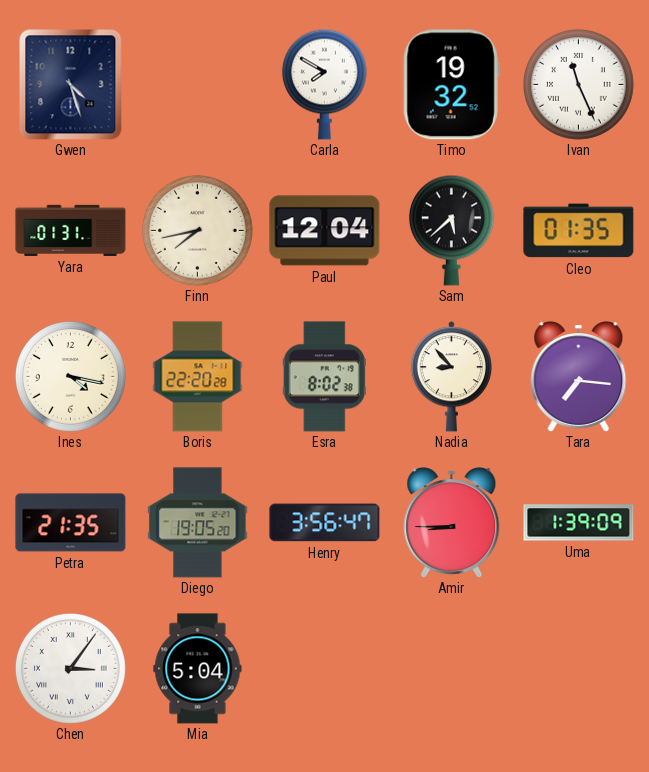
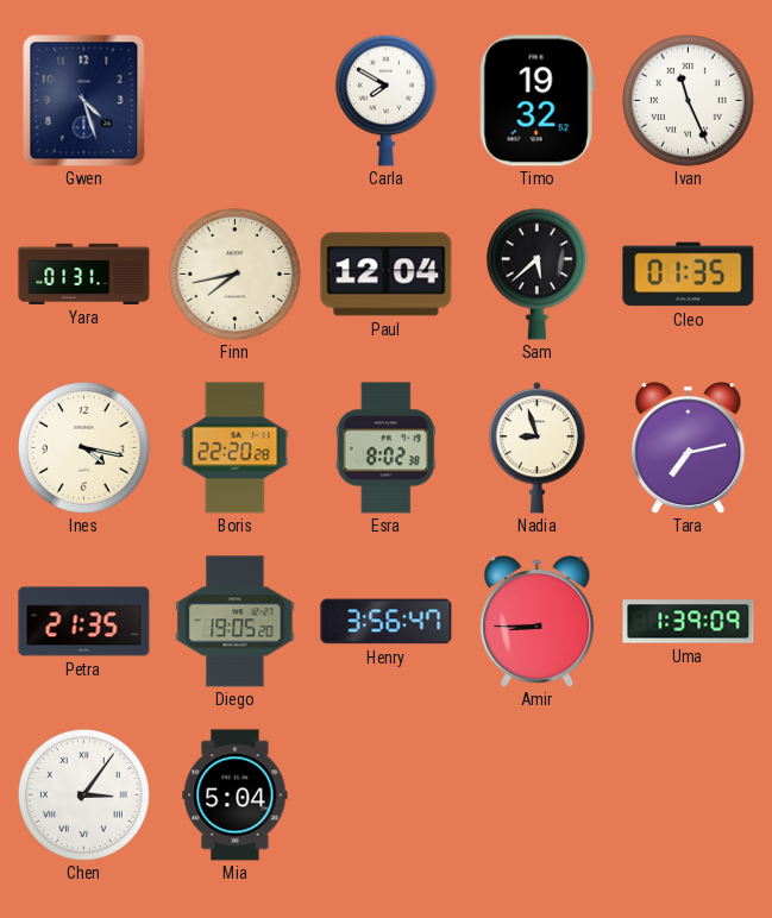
Nadia: 8:53 -> 8:57 (536, 448)
Tara: 7:16 -> 7:13 (689, 448)
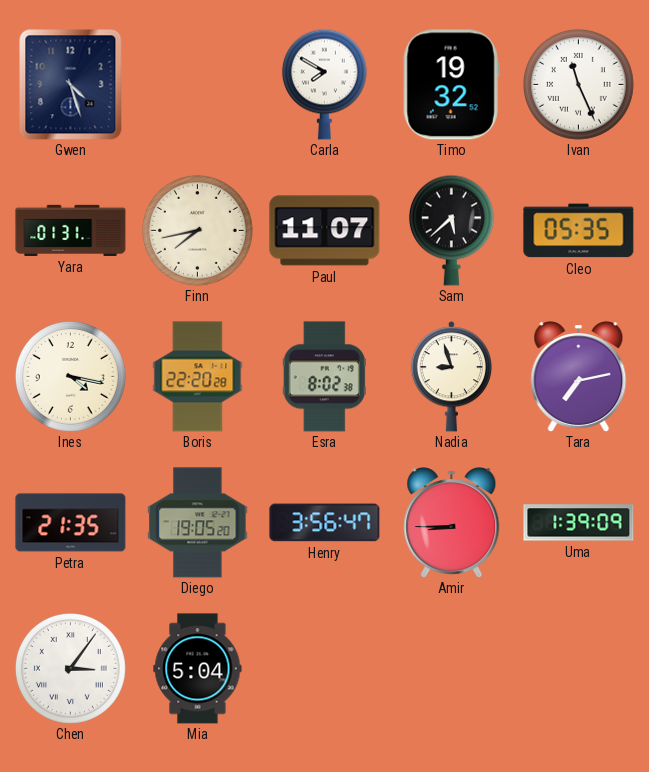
Paul: 12:04 -> 11:07 (325, 231)
Cleo: 01:35 -> 05:35 (579, 231)
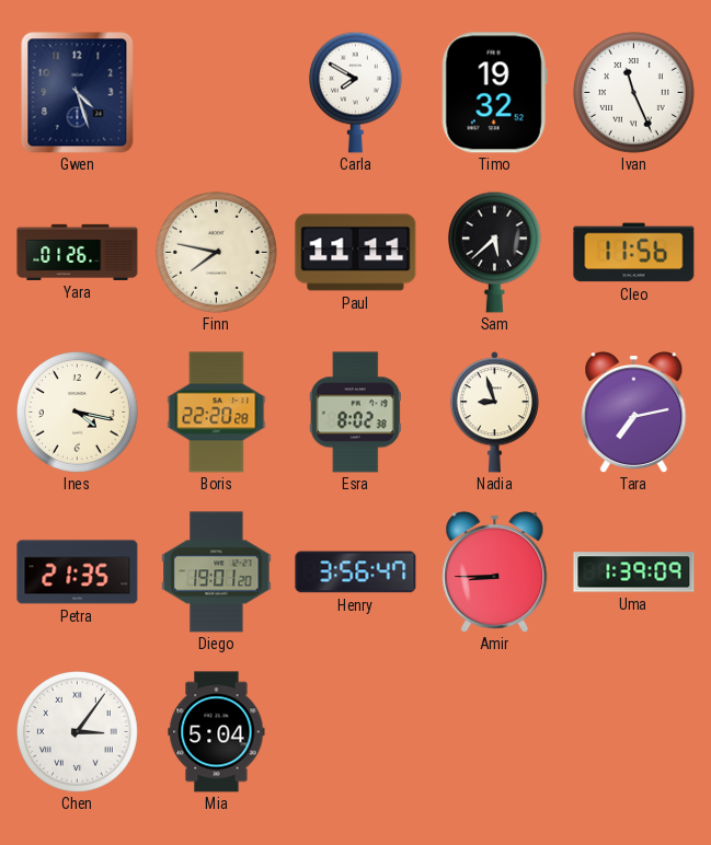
Yara: 01:31 -> 01:26 (78, 252)
Finn: 7:43 -> 7:47 (216, 252)
Paul: 11:07 -> 11:11 (356, 253)
Cleo: 05:35 -> 11:56 (634, 253)
Diego: 19:05 -> 19:01 (217, 572)
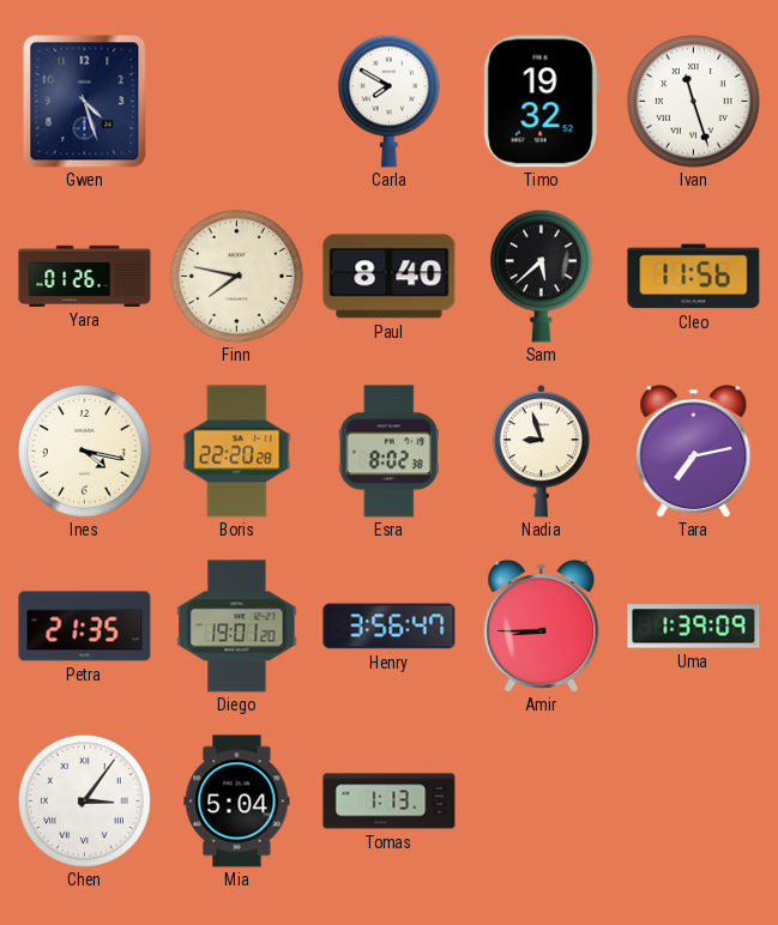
Ivan: 11:26 -> 11:27 (693, 101)
Paul: 11:11 -> 8:40 (390, 277)
Tomas: none -> 1:13 (390, 802)
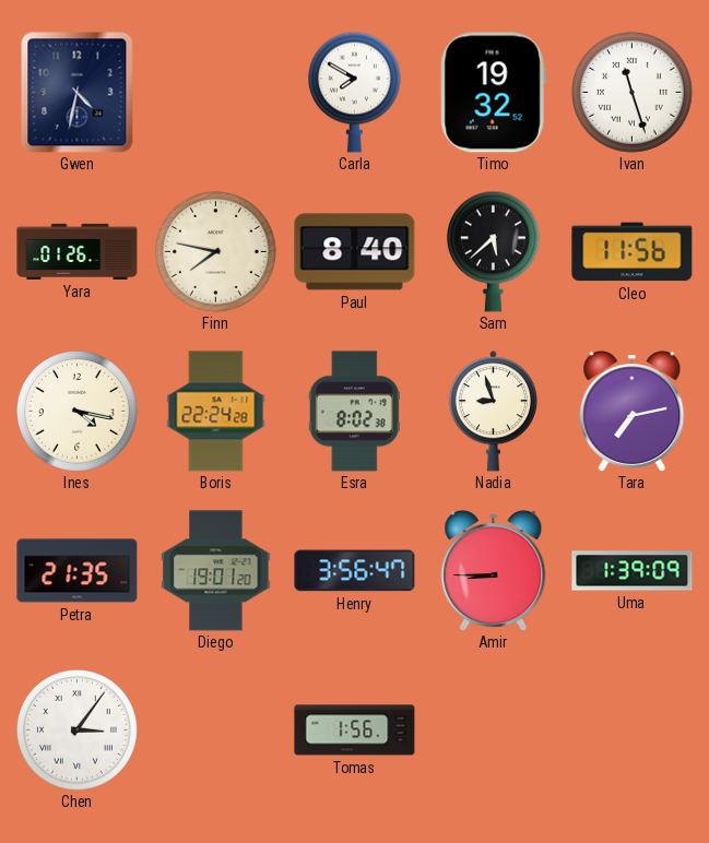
Gwen: 4:27 -> 4:32 (78, 93)
Boris: 22:20 -> 22:24 (216, 412)
Mia: 5:04 -> none (237, 802)
Tomas: 1:13 -> 1:56 (355, 731)
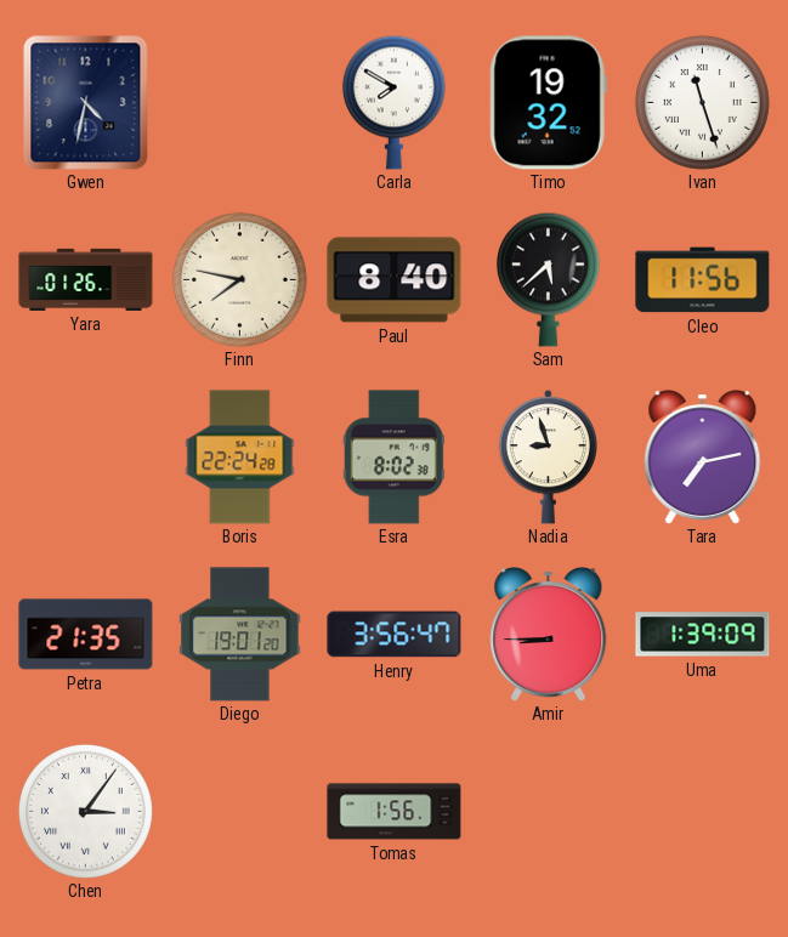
Ines: 4:17 -> none (76, 411)
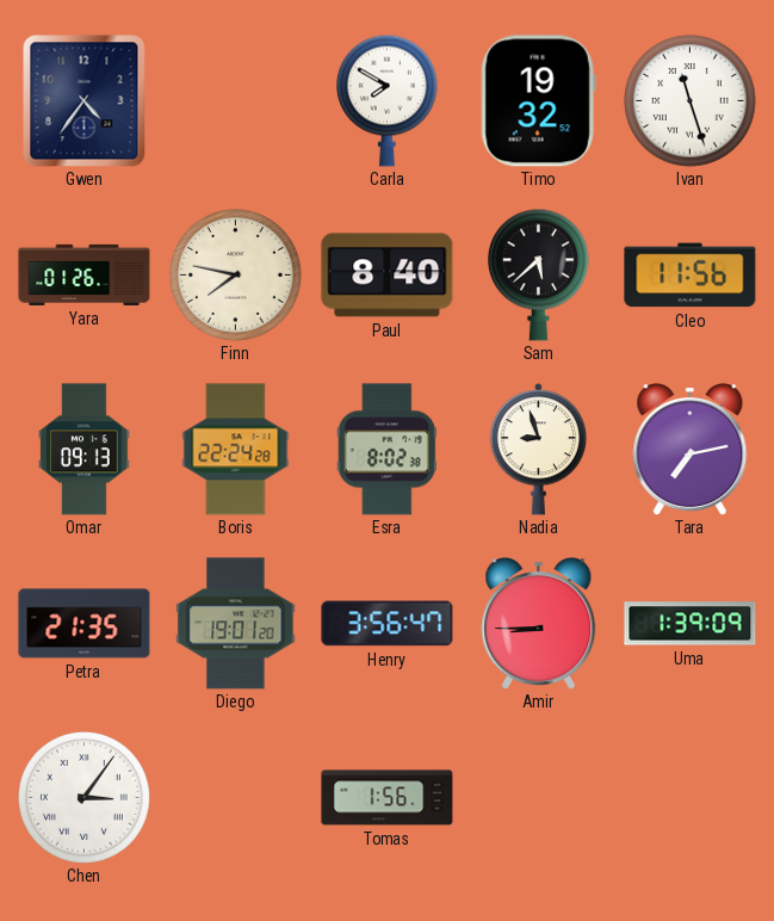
Gwen: 4:32 -> 4:36 (85, 101)
Omar: none -> 09:13 (83, 450)
